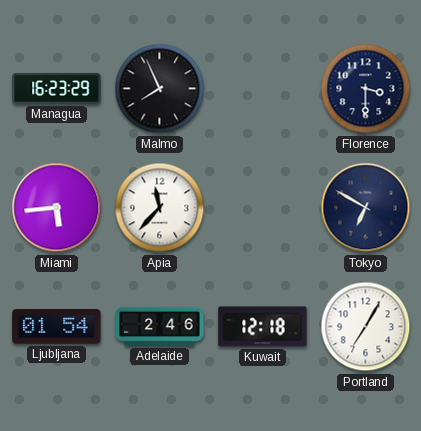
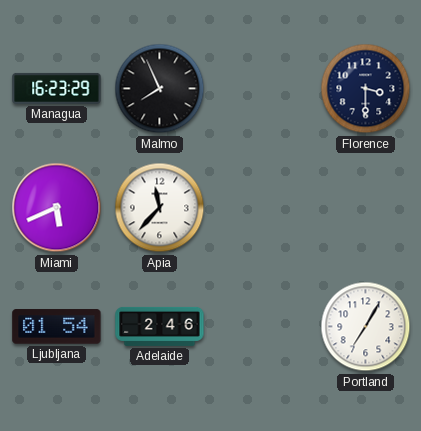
Miami: 5:44 -> 5:41 (57, 208)
Tokyo: 6:50 -> none (366, 208)
Kuwait: 12:18 -> none (263, 327)
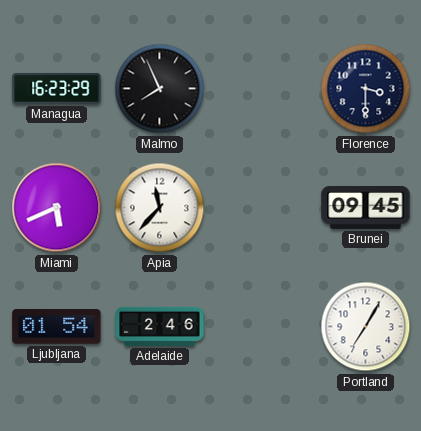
Brunei: none -> 09:45 (366, 207)
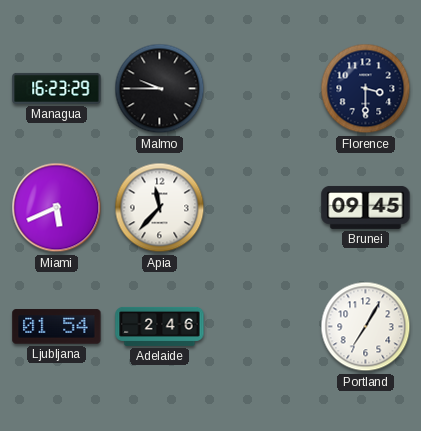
Malmo: 7:56 -> 9:45 (160, 89)
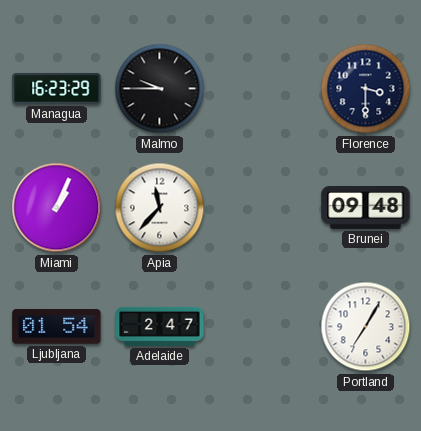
Miami: 5:41 -> 1:04 (57, 208)
Brunei: 09:45 -> 09:48 (366, 207)
Adelaide: 2:46 -> 2:47 (160, 326)
